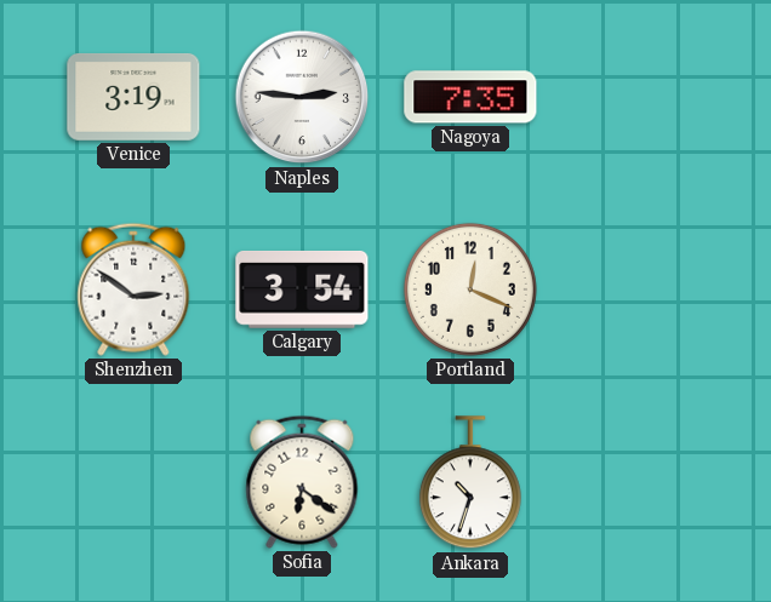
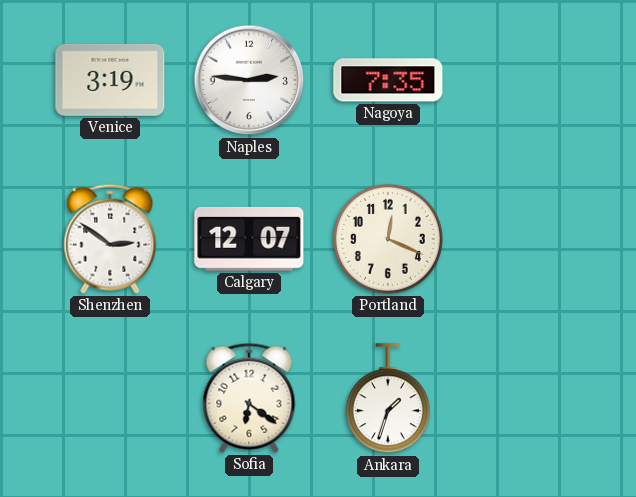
Calgary: 3:54 -> 12:07 (249, 239)
Ankara: 10:33 -> 1:33 (388, 399)
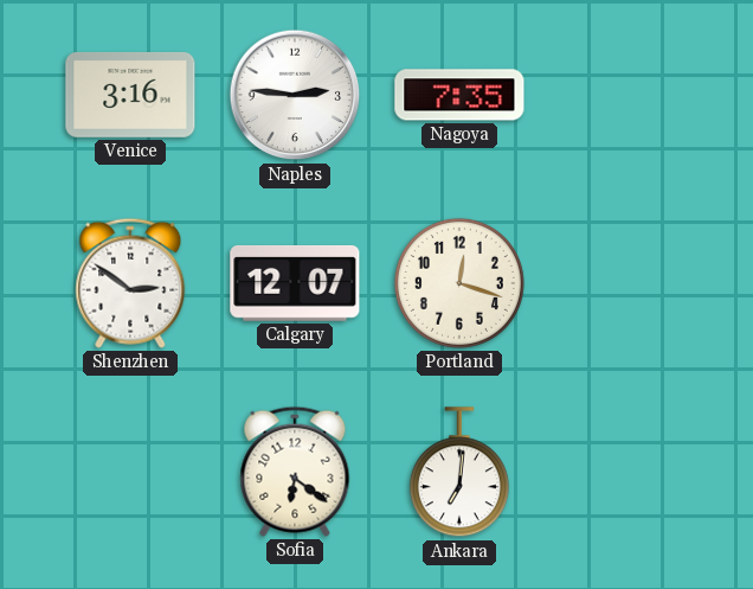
Venice: 3:19 -> 3:16 (130, 95)
Portland: 12:19 -> 12:18 (459, 283)
Ankara: 1:33 -> 7:01 (459, 473)
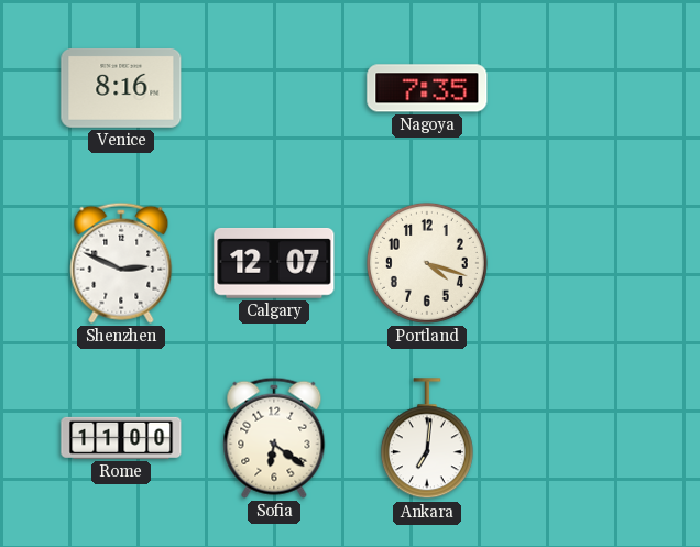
Venice: 3:16 -> 8:16 (121, 88)
Naples: 2:46 -> none (295, 95)
Shenzhen: 2:51 -> 2:49 (121, 263)
Portland: 12:18 -> 4:18 (427, 263)
Rome: none -> 11:00 (121, 438)
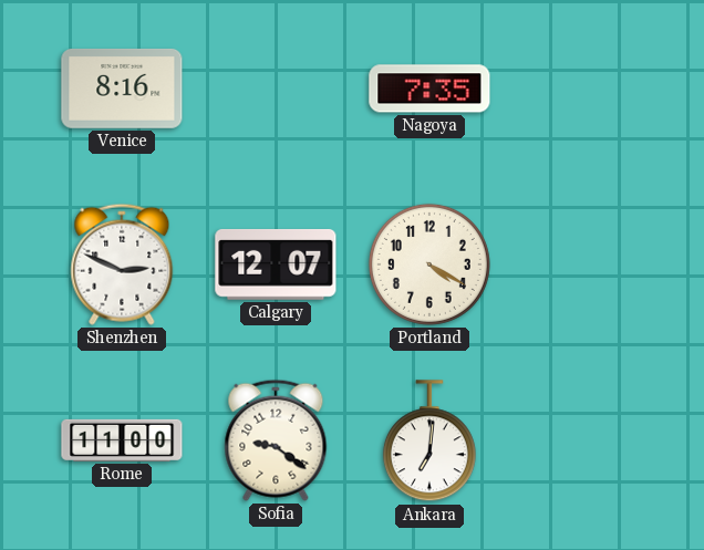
Portland: 4:18 -> 4:20 (429, 264)
Sofia: 6:21 -> 9:21 (276, 440)
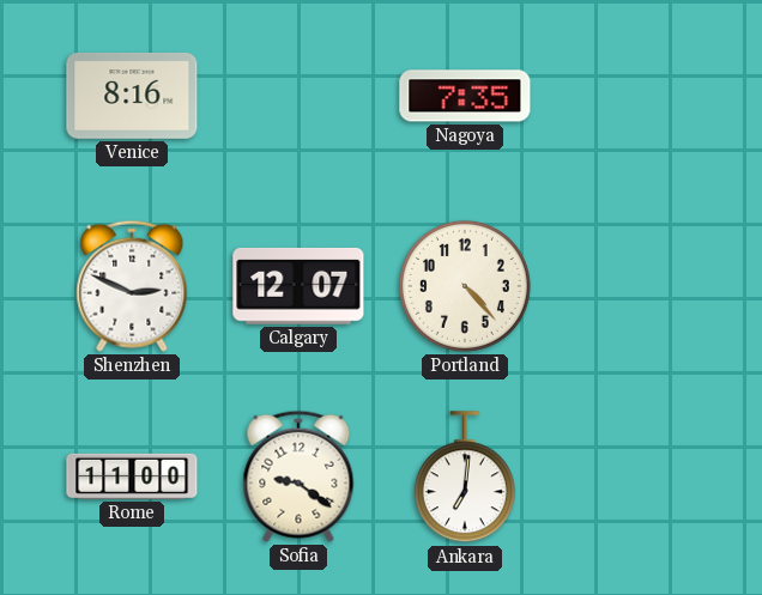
Portland: 4:20 -> 4:23 (465, 286)
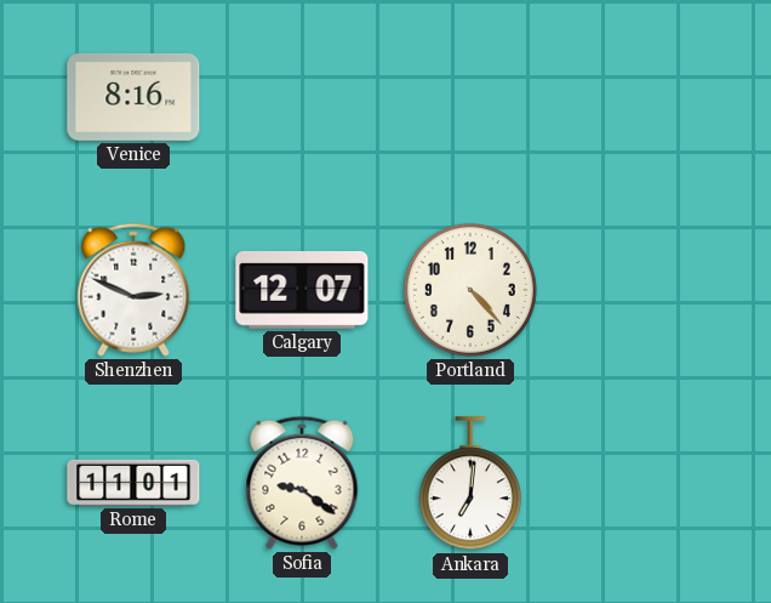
Nagoya: 7:35 -> none (465, 96)
Rome: 11:00 -> 11:01 (133, 483)
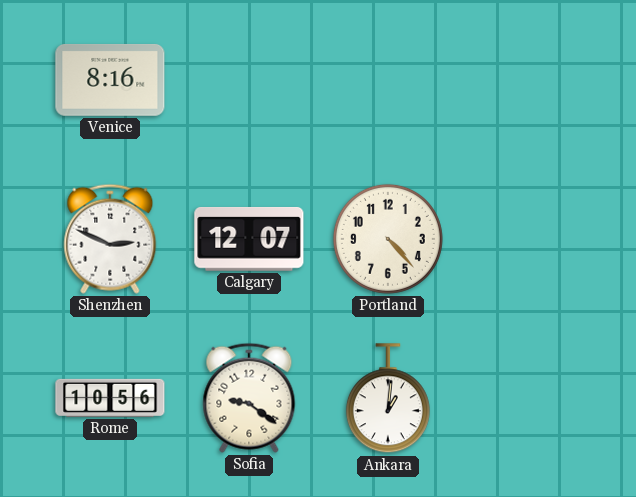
Rome: 11:01 -> 10:56 (110, 398)
Ankara: 7:01 -> 1:01 (388, 399)
